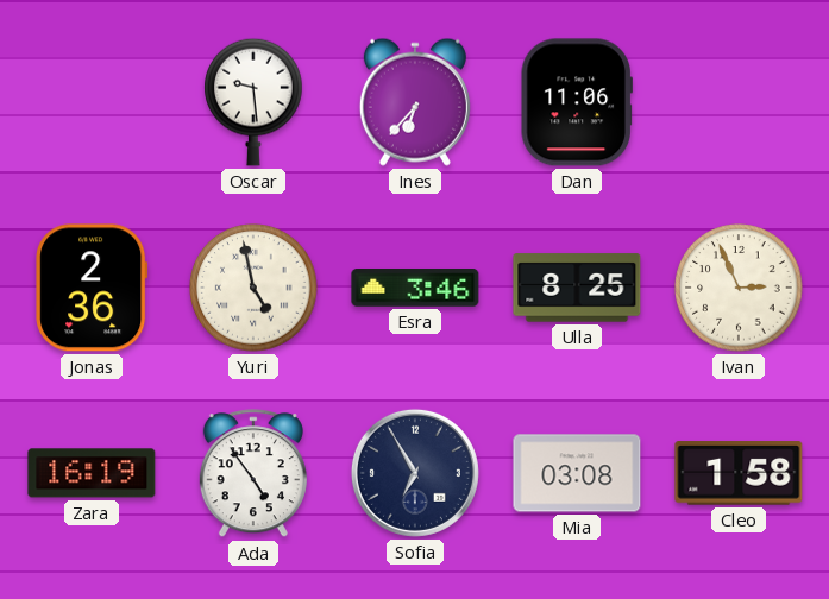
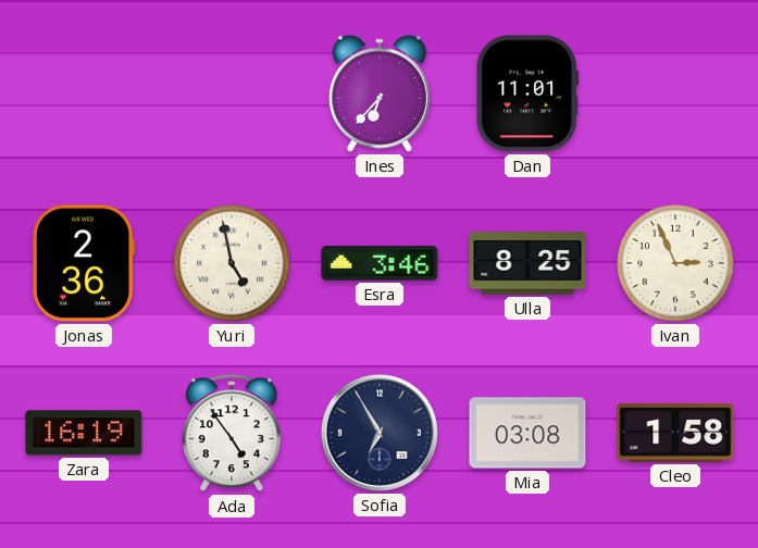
Oscar: 9:29 -> none (253, 102)
Dan: 11:06 -> 11:01 (527, 94)
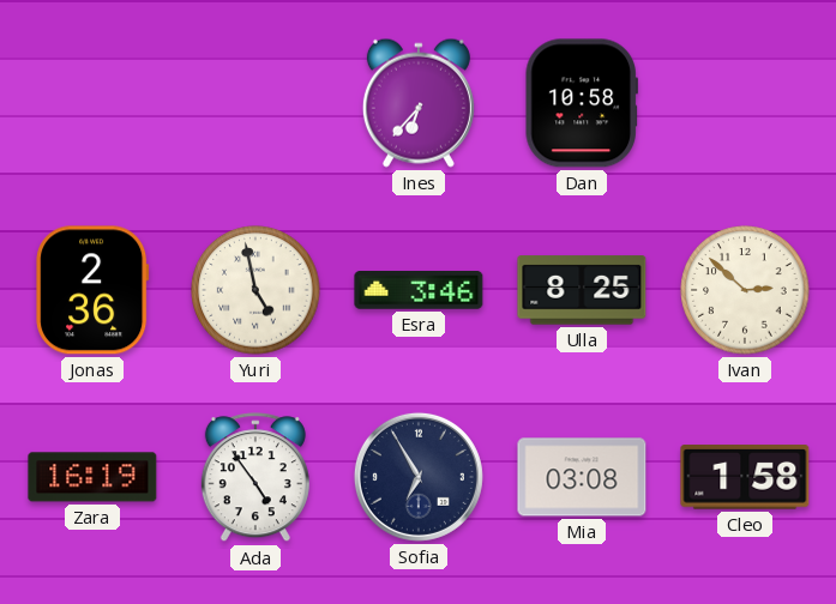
Dan: 11:01 -> 10:58 (582, 103)
Ivan: 2:56 -> 2:52 (745, 290)
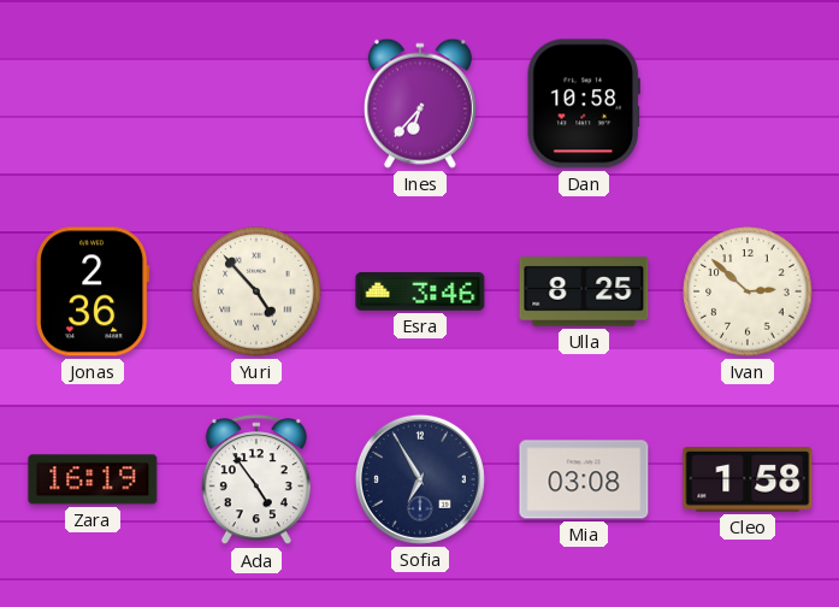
Yuri: 4:58 -> 4:53 (256, 291)
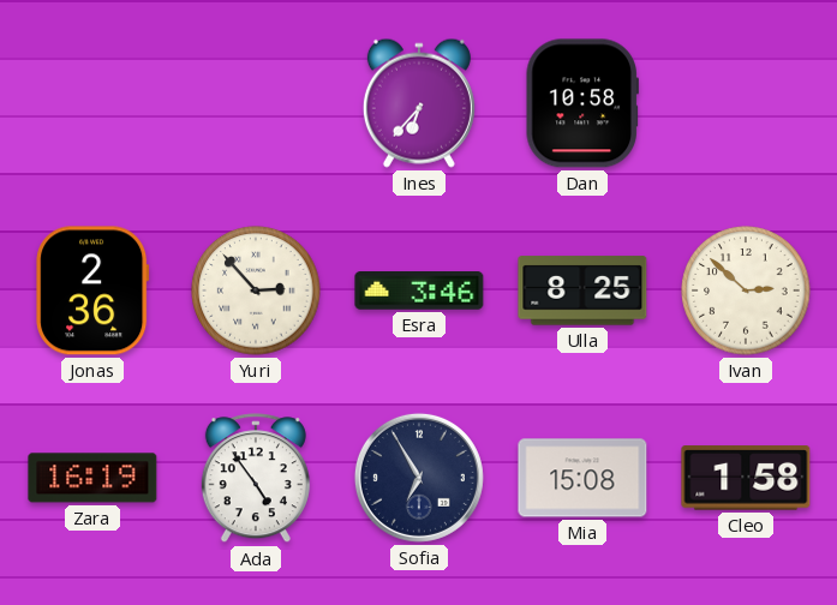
Yuri: 4:53 -> 2:53 (256, 290)
Mia: 03:08 -> 15:08 (582, 478)
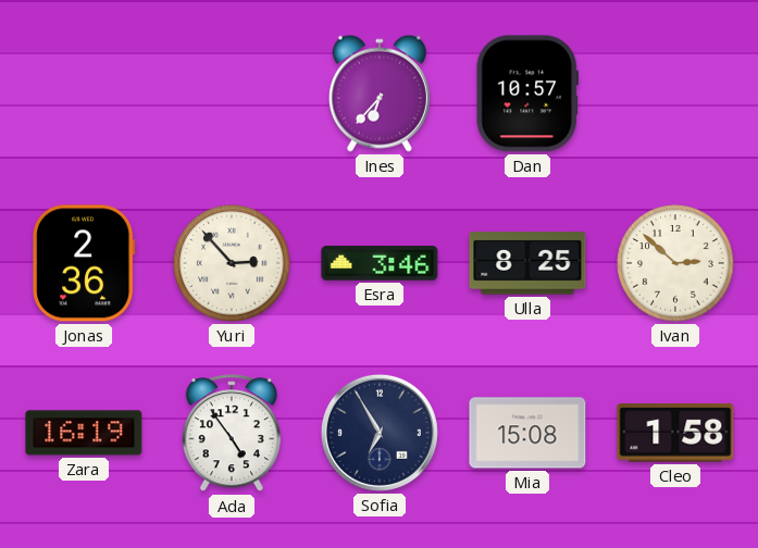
Dan: 10:58 -> 10:57 (527, 94)
